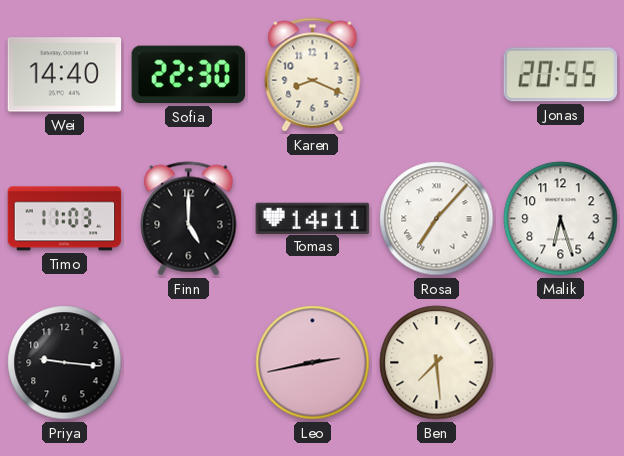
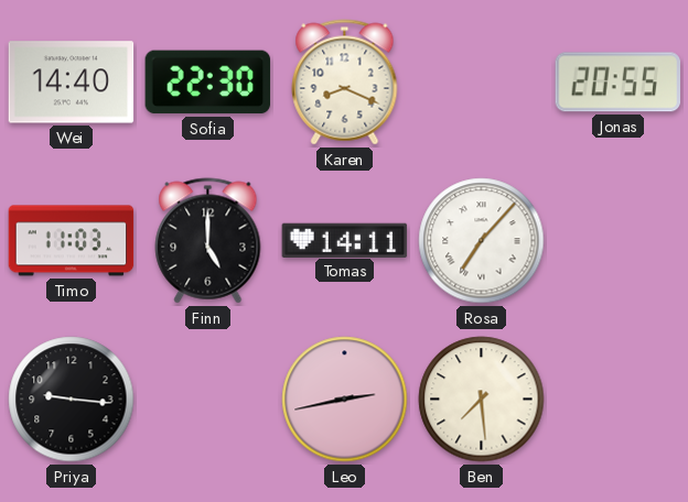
Malik: 6:27 -> none (561, 219)
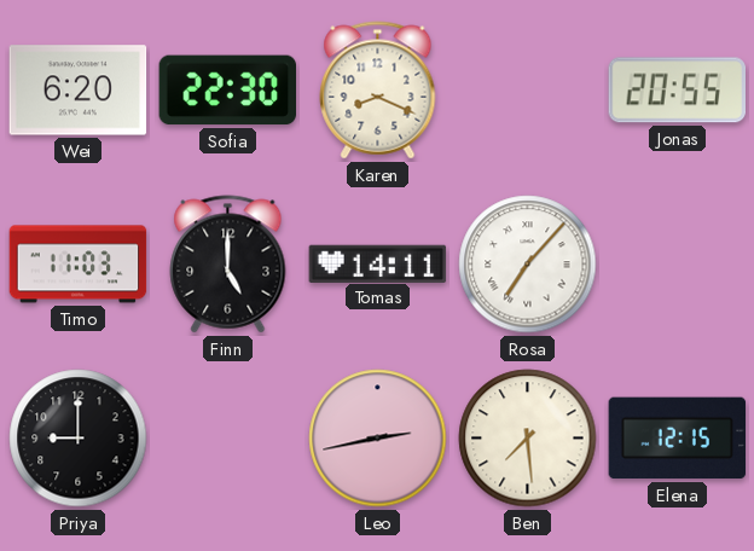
Wei: 14:40 -> 6:20 (79, 91)
Priya: 9:16 -> 9:00 (79, 439)
Elena: none -> 12:15 (678, 439)
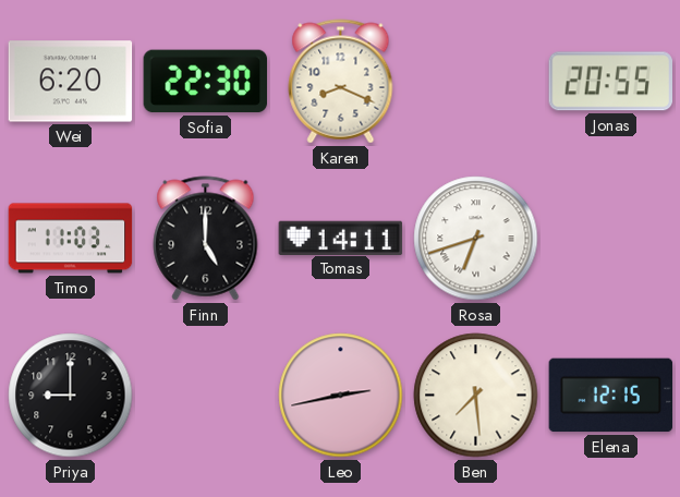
Rosa: 7:07 -> 6:42 (476, 239)
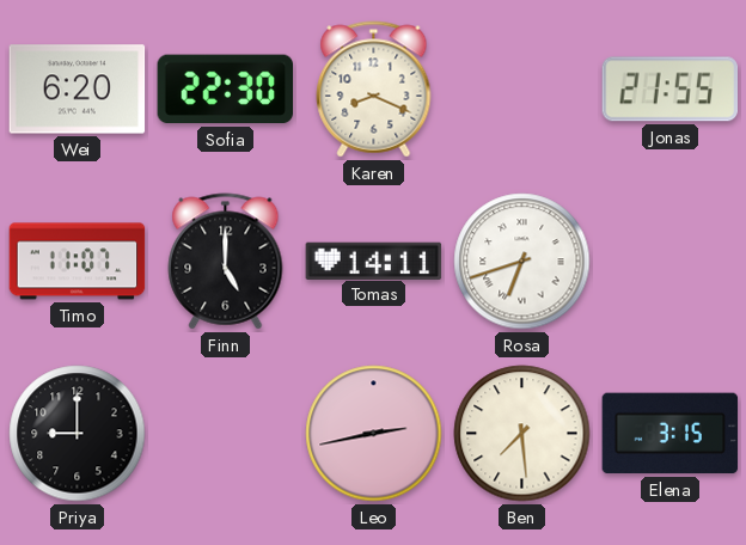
Jonas: 20:55 -> 21:55 (669, 90)
Timo: 11:03 -> 11:07 (78, 262)
Elena: 12:15 -> 3:15 (671, 434)
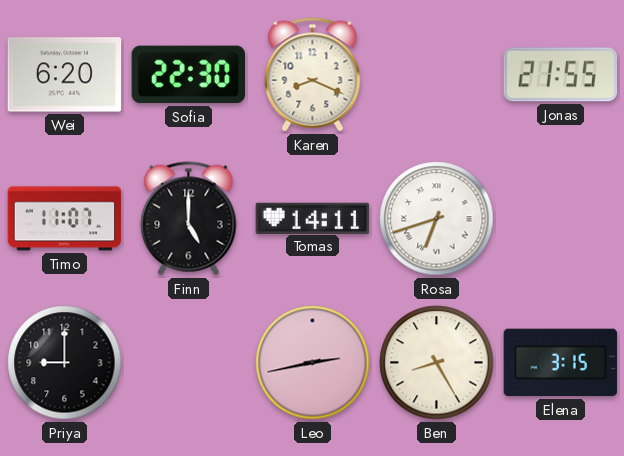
Ben: 7:29 -> 8:25 (437, 363)
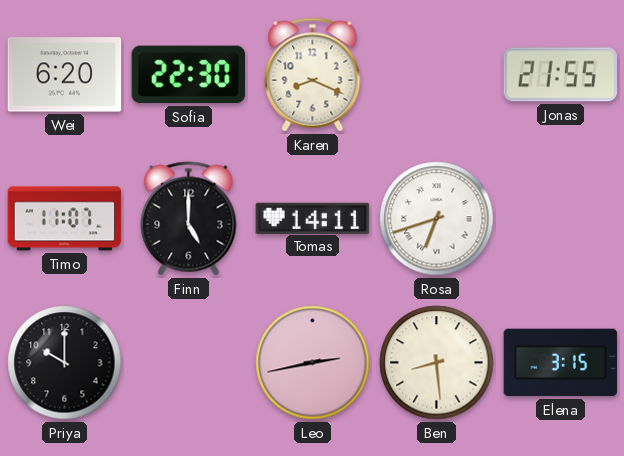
Priya: 9:00 -> 10:00 (65, 363)
Ben: 8:25 -> 8:29 (437, 363)
